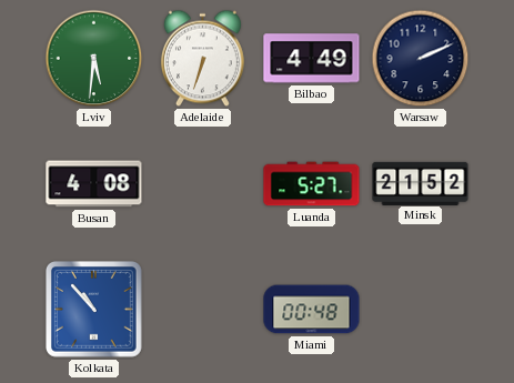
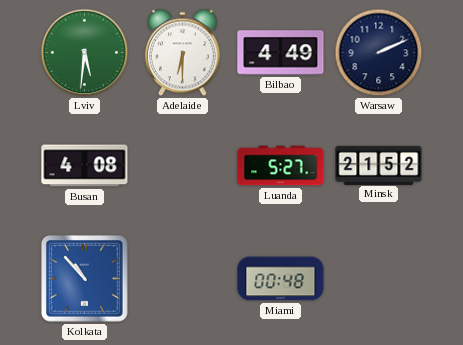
Adelaide: 6:33 -> 6:30 (182, 53)
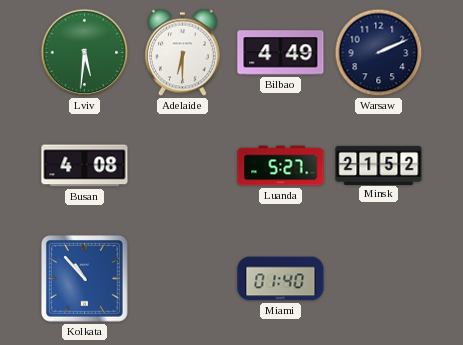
Miami: 00:48 -> 01:40 (281, 279)
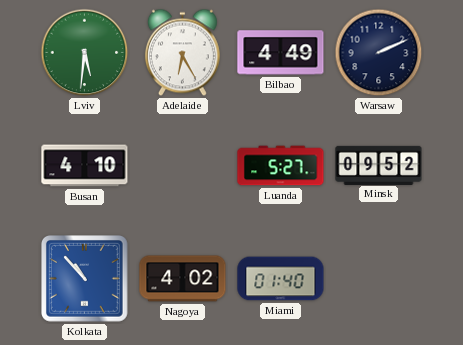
Adelaide: 6:30 -> 6:25 (182, 53)
Busan: 4:08 -> 4:10 (85, 166)
Minsk: 21:52 -> 09:52 (379, 165)
Nagoya: none -> 4:02 (183, 279)
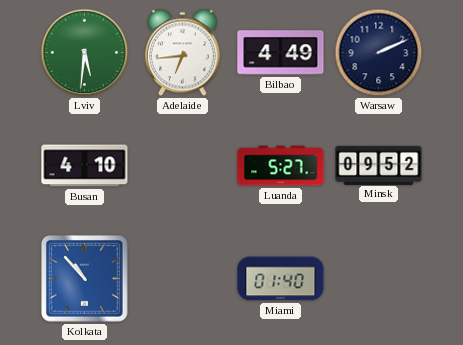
Adelaide: 6:25 -> 6:44 (182, 53)
Nagoya: 4:02 -> none (183, 279)
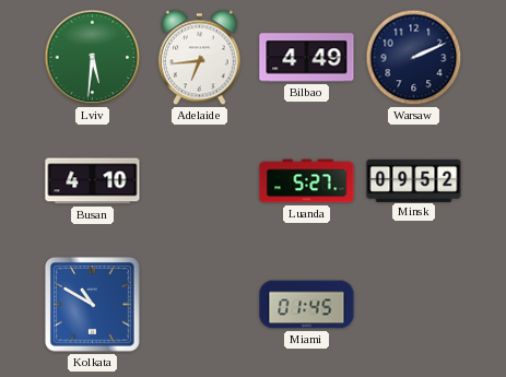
Kolkata: 10:53 -> 10:50 (93, 305)
Miami: 01:40 -> 01:45 (307, 305)
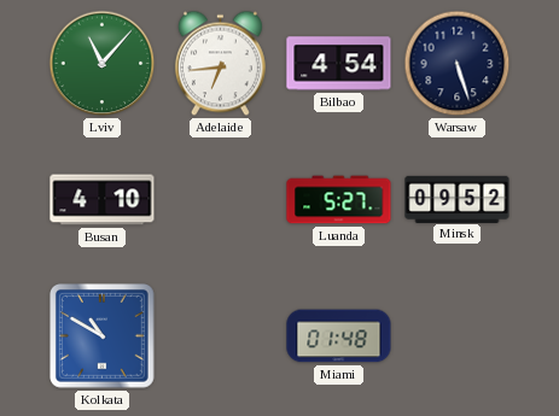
Lviv: 5:31 -> 11:07 (103, 64)
Bilbao: 4:49 -> 4:54 (339, 64)
Warsaw: 2:11 -> 5:27 (458, 64)
Miami: 01:45 -> 01:48 (339, 336)
